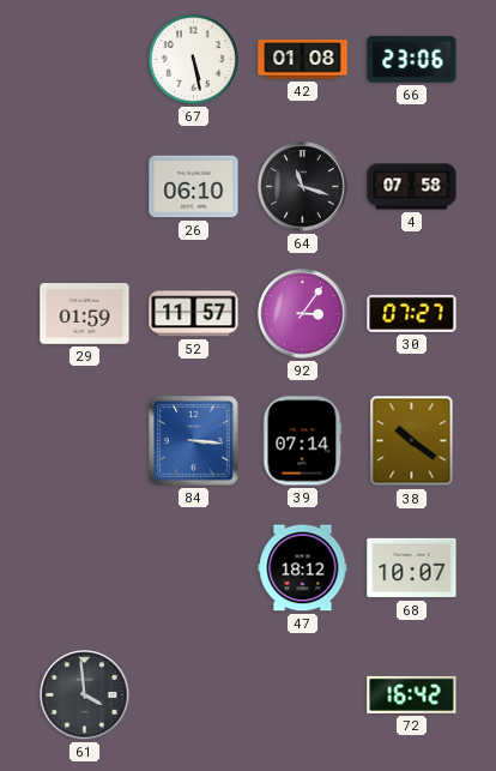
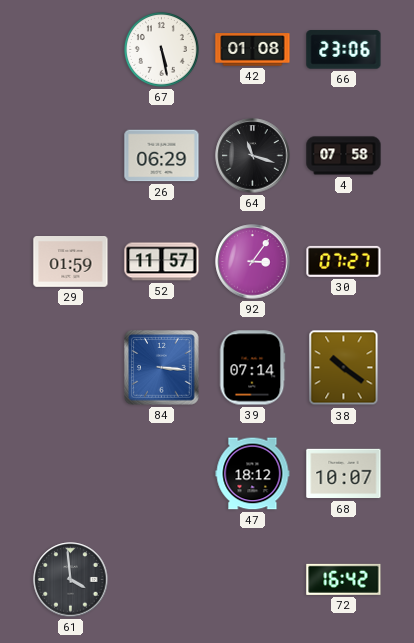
26: 06:10 -> 06:29 (162, 156)
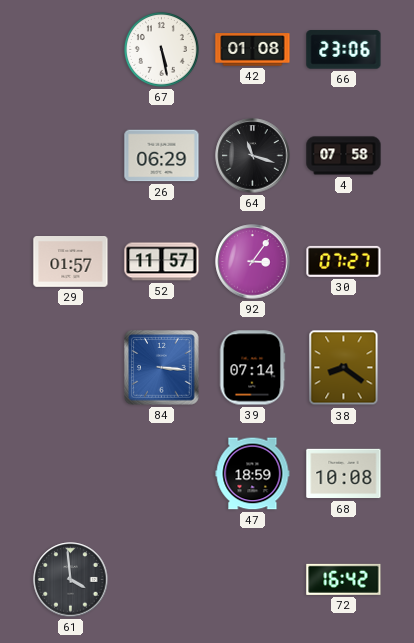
29: 01:59 -> 01:57 (71, 262)
38: 10:21 -> 8:21 (344, 368)
47: 18:12 -> 18:59 (253, 474)
68: 10:07 -> 10:08 (344, 474)
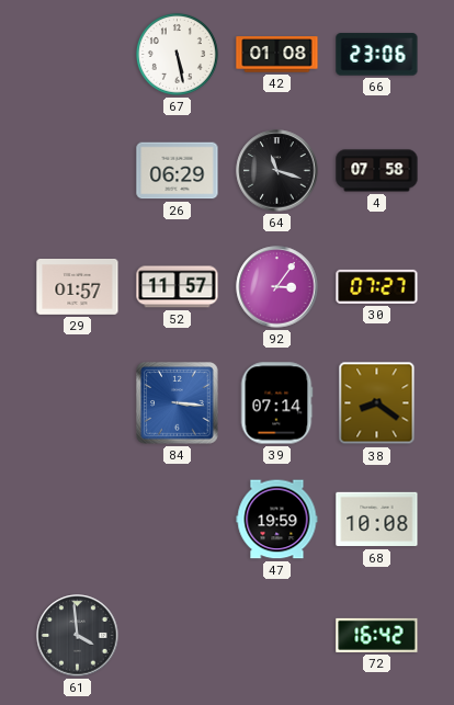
47: 18:59 -> 19:59 (277, 520)
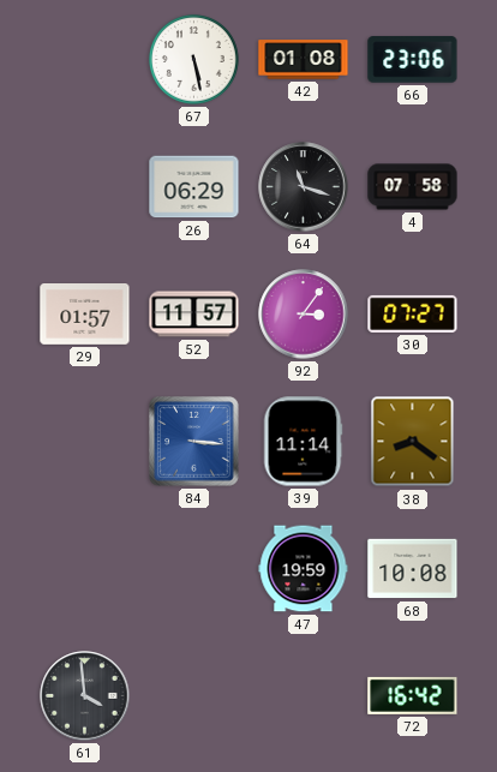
39: 07:14 -> 11:14 (303, 442)
